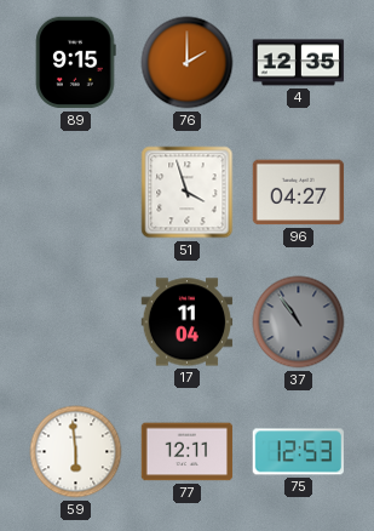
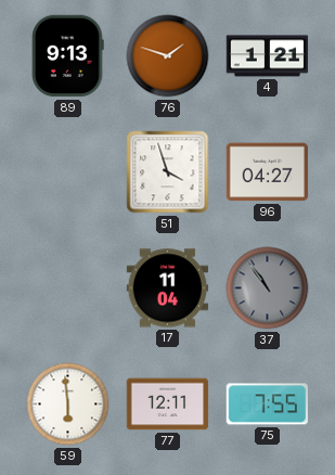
89: 9:15 -> 9:13 (68, 56)
76: 2:00 -> 1:48 (168, 56)
4: 12:35 -> 1:21 (268, 56)
75: 12:53 -> 7:55 (267, 405)
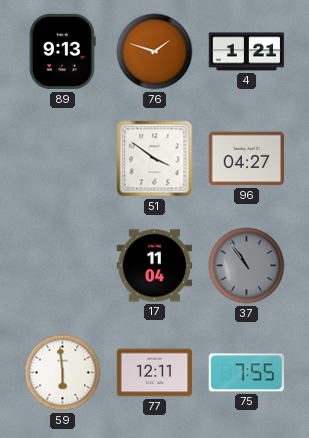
51: 3:57 -> 3:51 (155, 159)
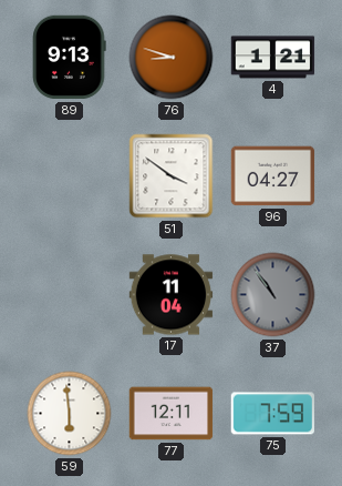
76: 1:48 -> 8:48 (172, 58)
75: 7:55 -> 7:59 (272, 414)
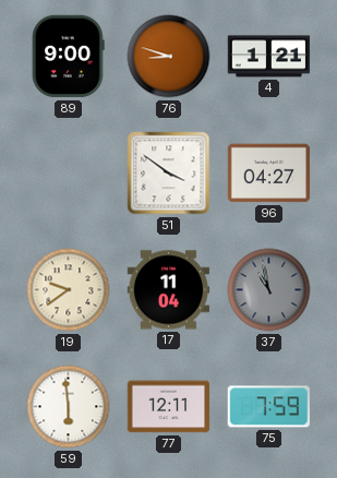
89: 9:13 -> 9:00 (69, 57)
19: none -> 9:39 (69, 290)
37: 10:54 -> 10:58 (269, 290)
